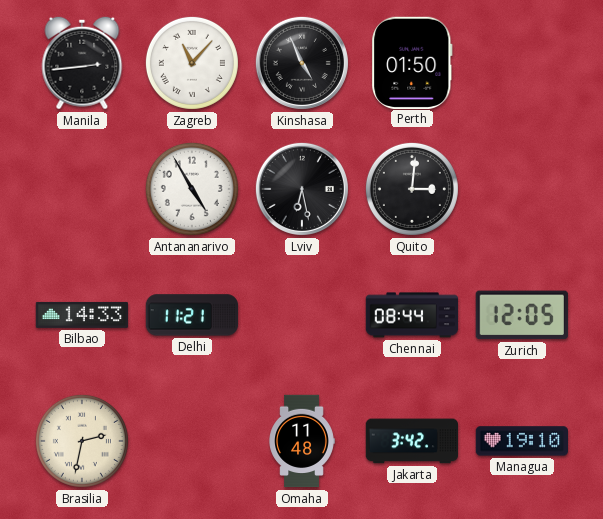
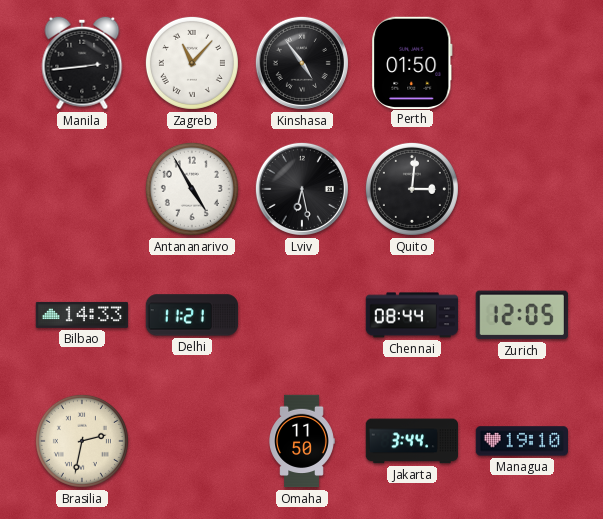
Kinshasa: 4:56 -> 4:54 (302, 63)
Omaha: 11:48 -> 11:50 (302, 441)
Jakarta: 3:42 -> 3:44 (412, 441)
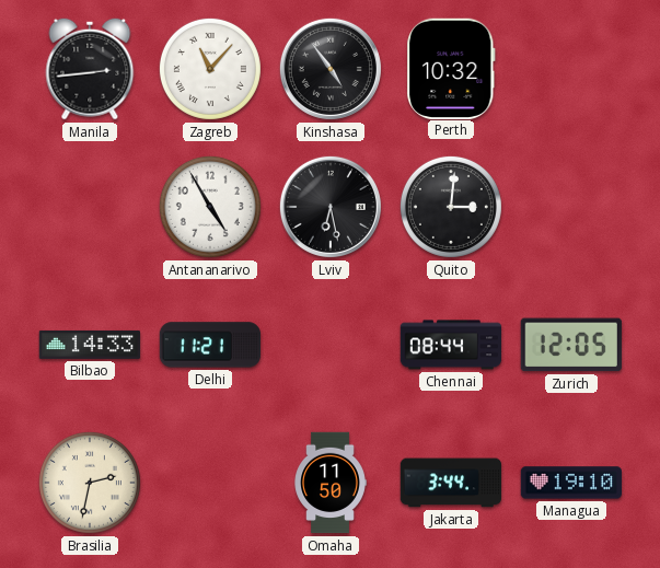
Perth: 01:50 -> 10:32 (451, 68)
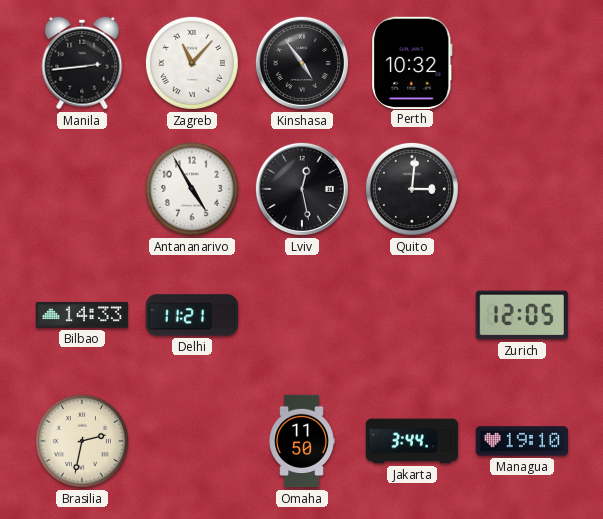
Lviv: 6:28 -> 12:28 (302, 189)
Chennai: 08:44 -> none (451, 345)
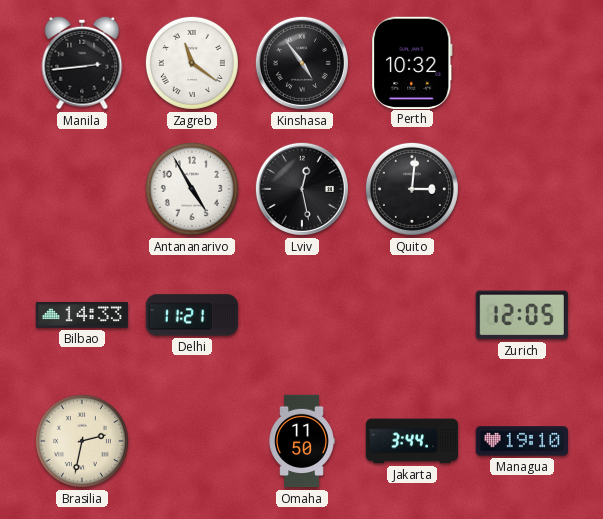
Zagreb: 11:07 -> 11:21 (192, 63)
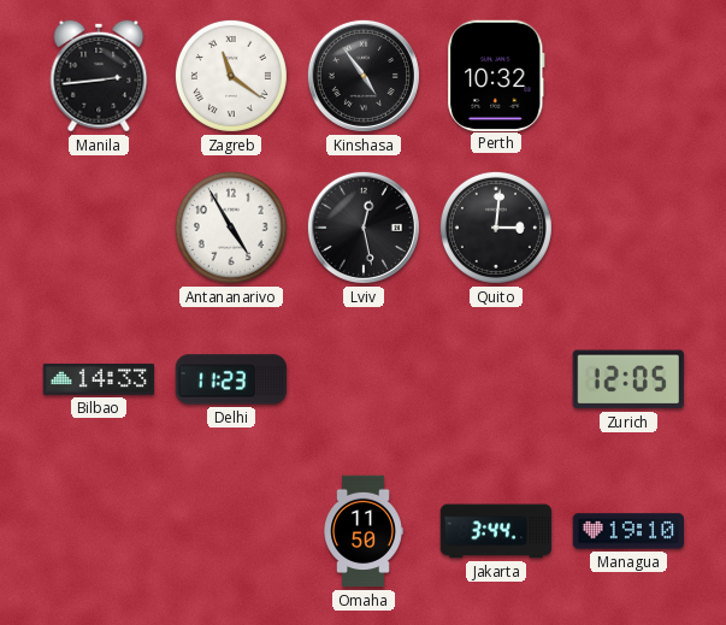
Delhi: 11:21 -> 11:23 (231, 379)
Brasilia: 2:32 -> none (82, 441)
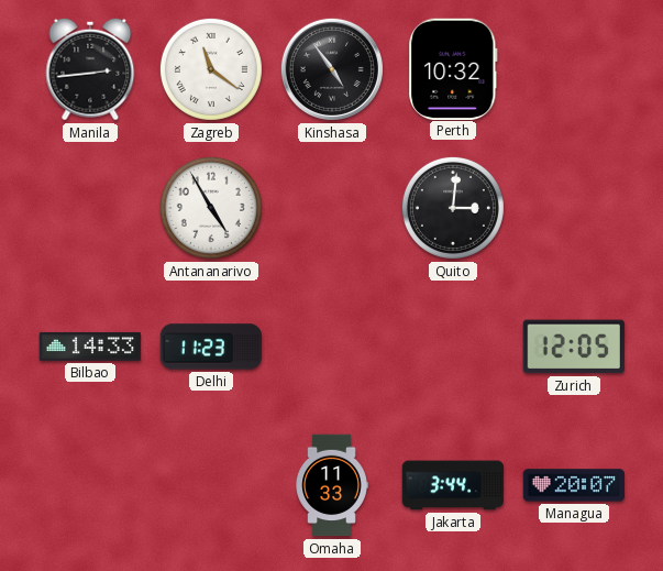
Lviv: 12:28 -> none (364, 228)
Omaha: 11:50 -> 11:33 (332, 485)
Managua: 19:10 -> 20:07 (573, 485)
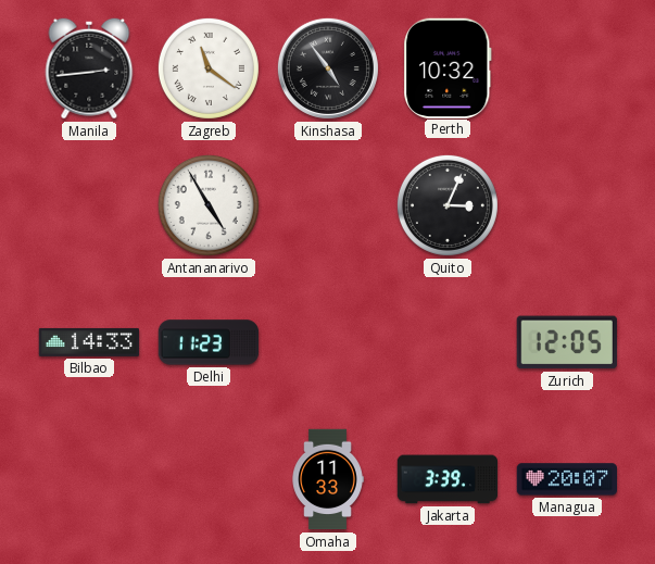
Quito: 3:01 -> 3:04 (448, 205)
Jakarta: 3:44 -> 3:39 (448, 479)
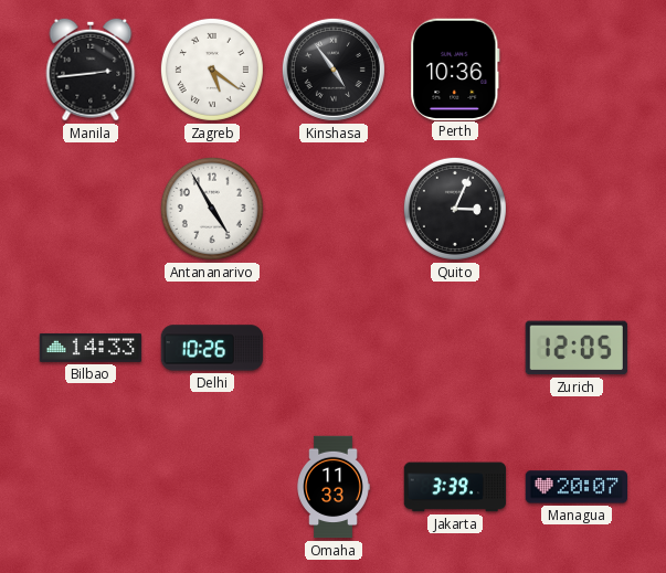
Zagreb: 11:21 -> 5:21 (212, 70)
Perth: 10:32 -> 10:36 (455, 68)
Delhi: 11:23 -> 10:26 (212, 348)
